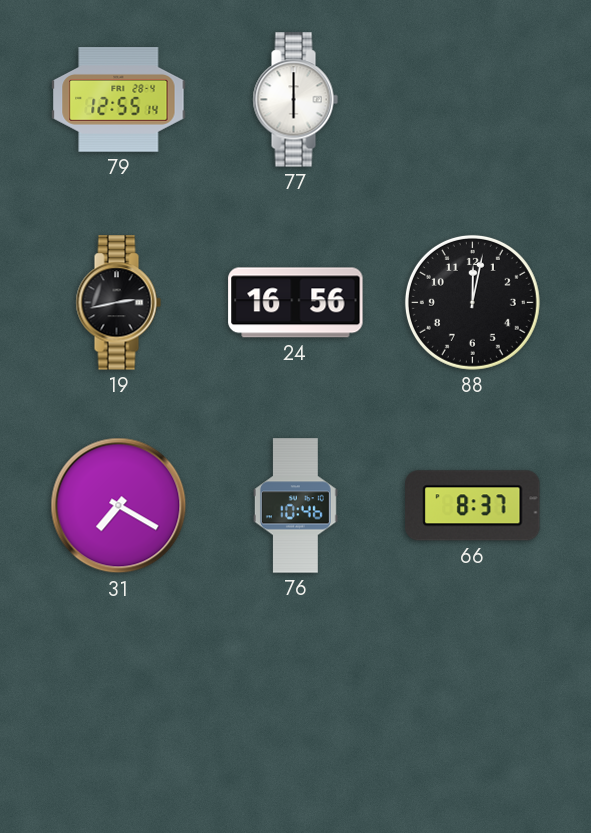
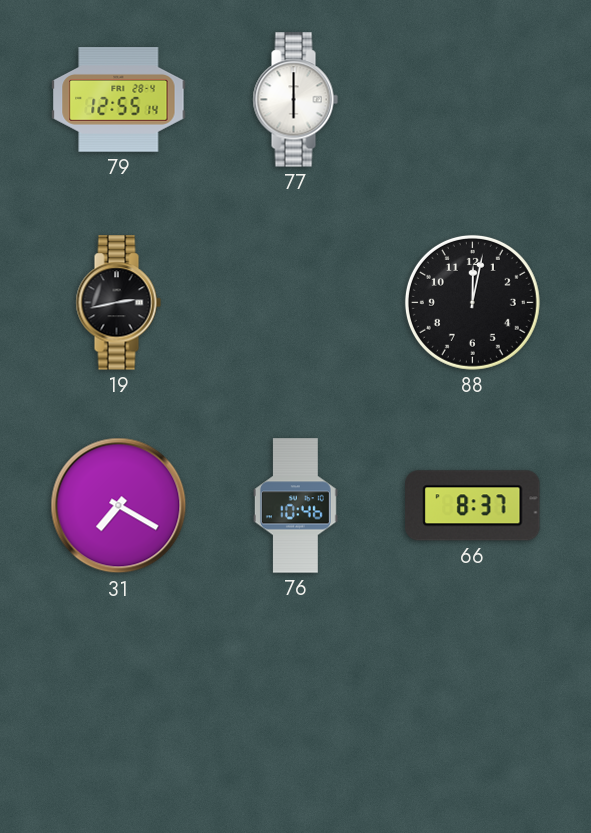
24: 16:56 -> none (296, 303)
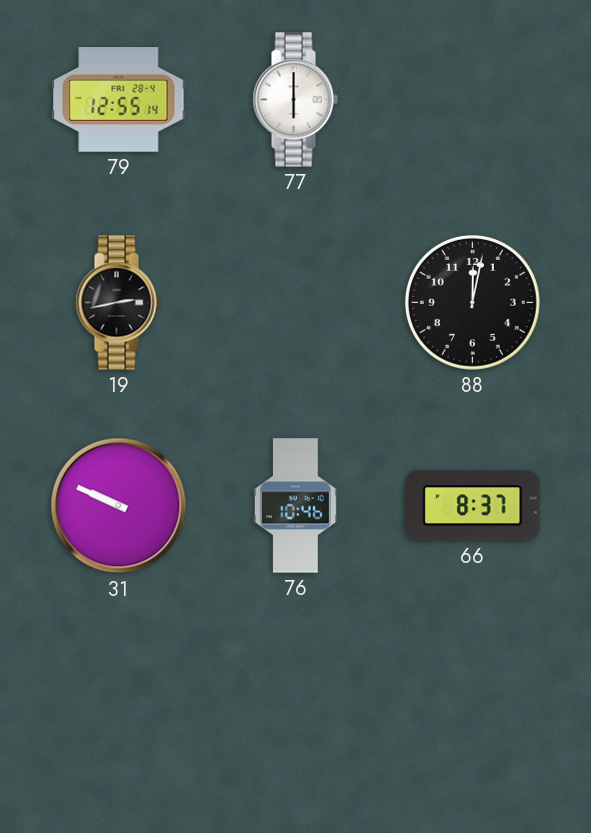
31: 7:20 -> 9:49 (119, 506)
